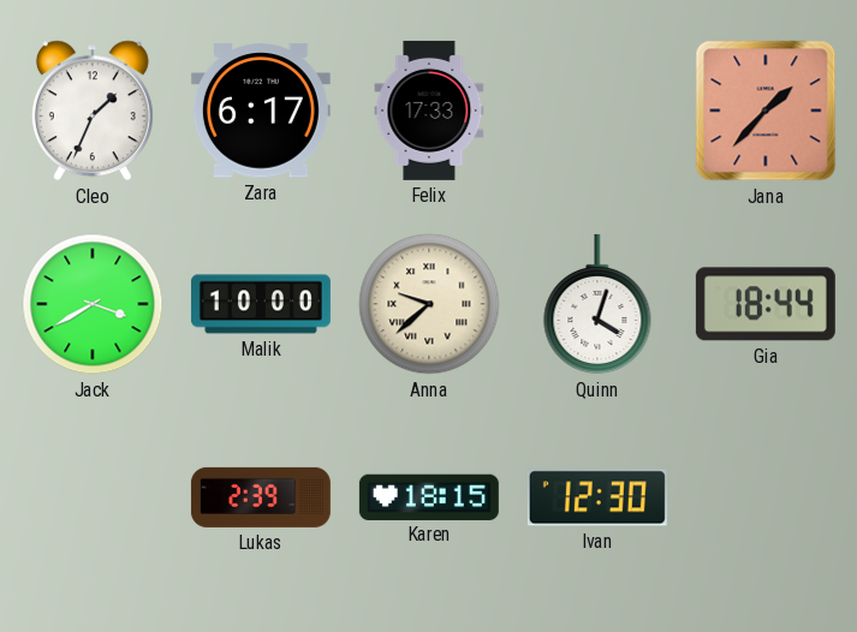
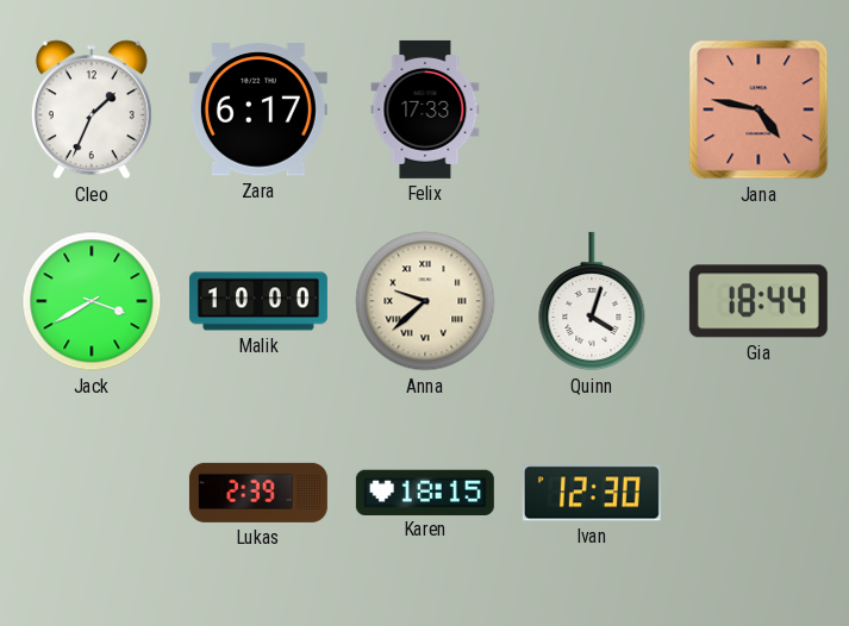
Jana: 1:37 -> 4:47 (759, 109)
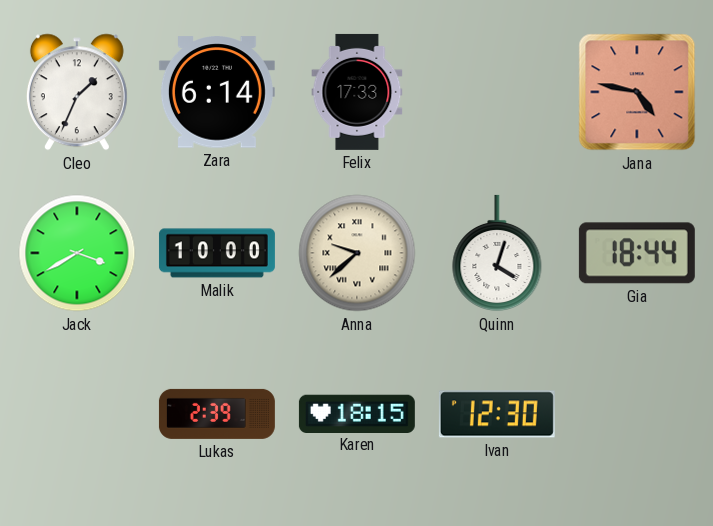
Zara: 6:17 -> 6:14 (217, 92)
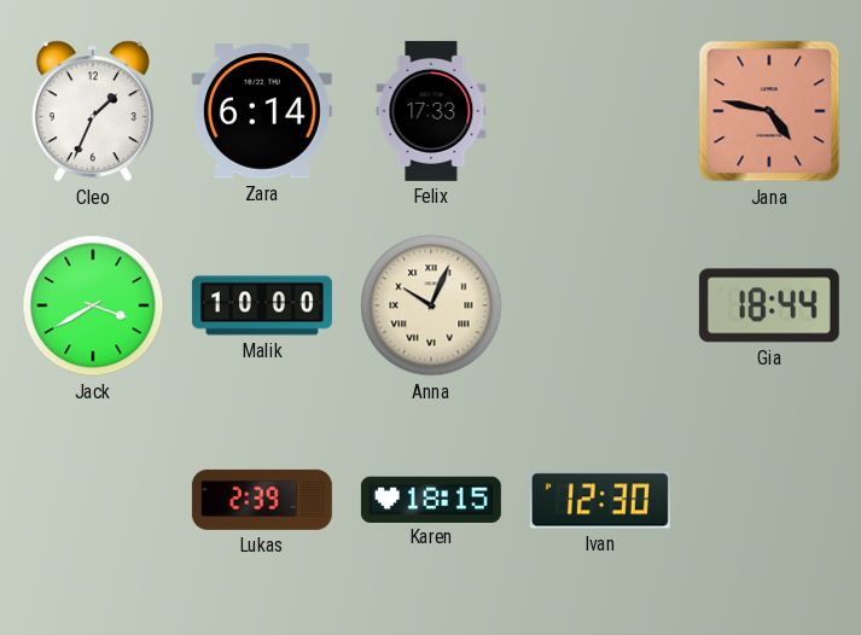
Anna: 9:38 -> 10:04 (431, 305)
Quinn: 4:03 -> none (497, 253)
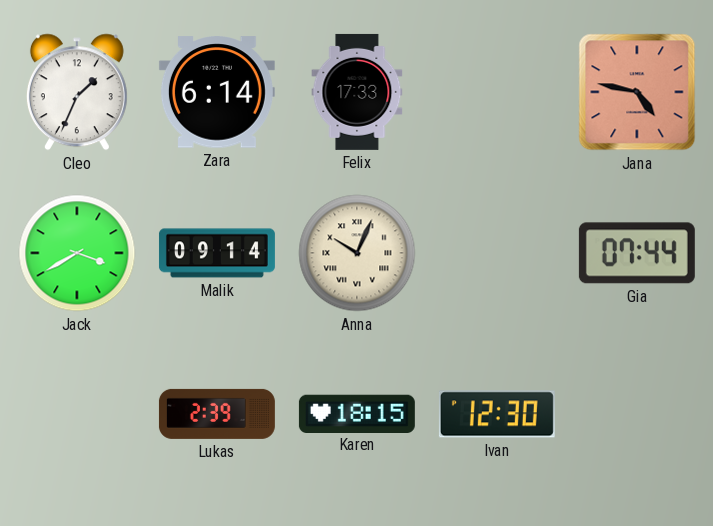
Malik: 10:00 -> 09:14 (217, 253)
Gia: 18:44 -> 07:44 (637, 253)
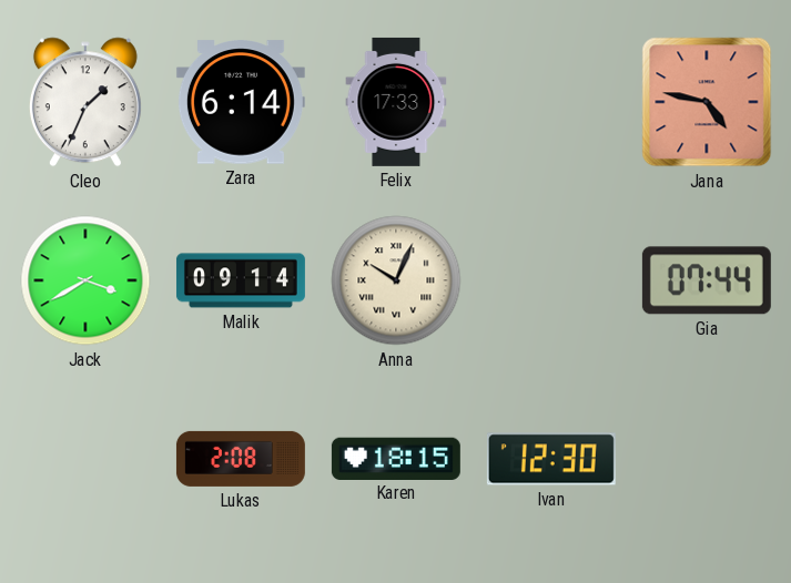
Lukas: 2:39 -> 2:08 (241, 459)
